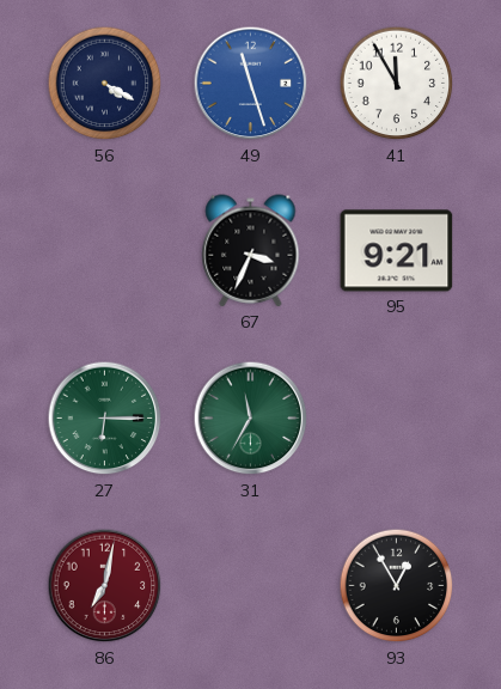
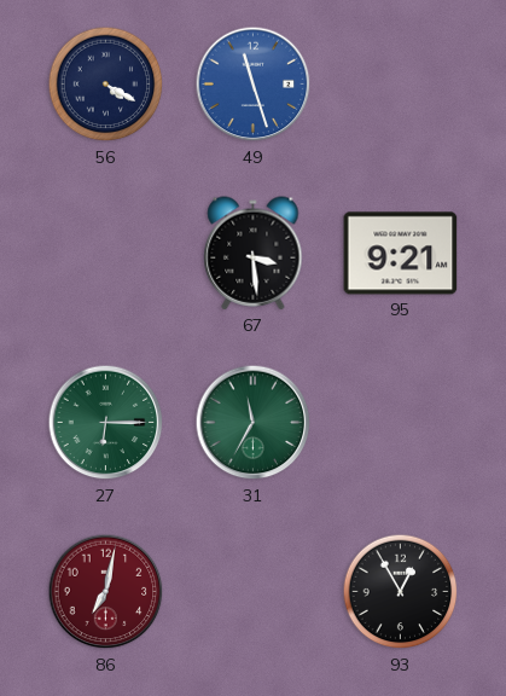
41: 11:55 -> none (397, 84)
67: 3:34 -> 3:29 (254, 254)
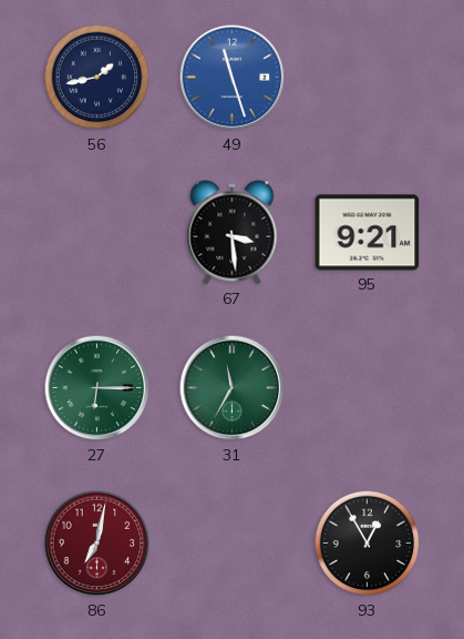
56: 4:20 -> 1:43 (97, 78)
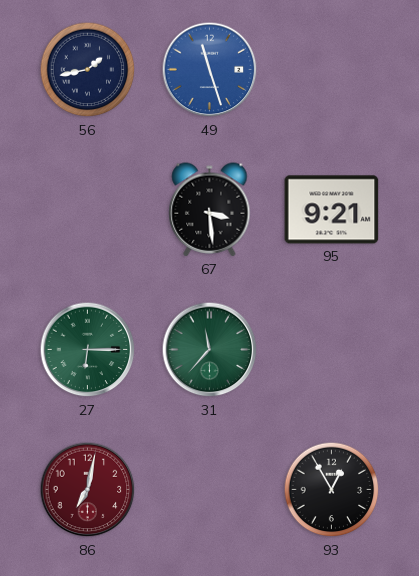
31: 11:35 -> 11:37 (210, 350)
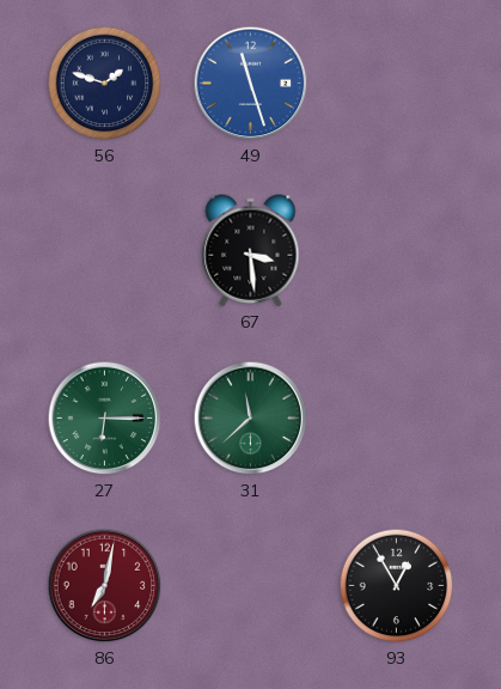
56: 1:43 -> 1:48 (105, 84)
95: 9:21 -> none (332, 210)
31: 11:37 -> 11:38 (251, 419)
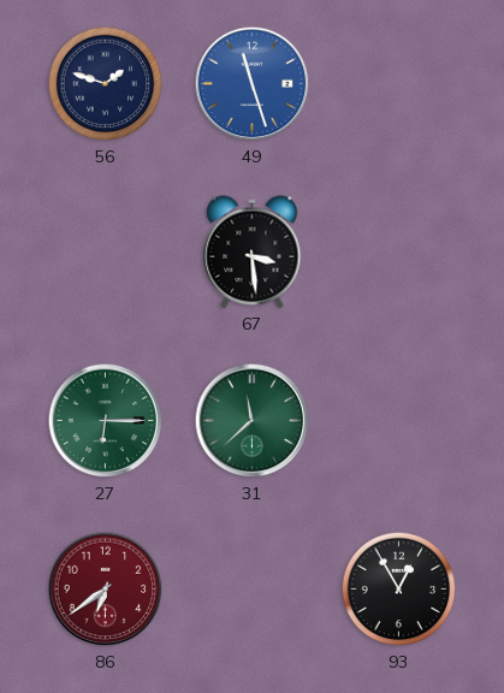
86: 7:02 -> 6:39 (106, 590)
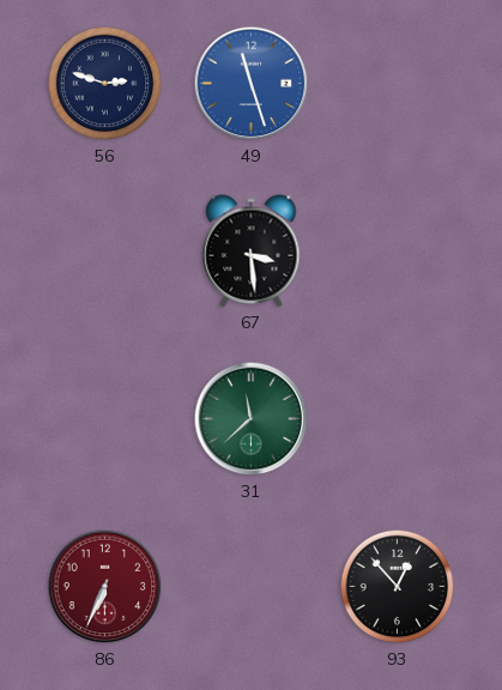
56: 1:48 -> 2:48 (105, 84)
27: 6:15 -> none (106, 421)
86: 6:39 -> 6:34 (105, 587)
93: 12:55 -> 12:53 (398, 587)
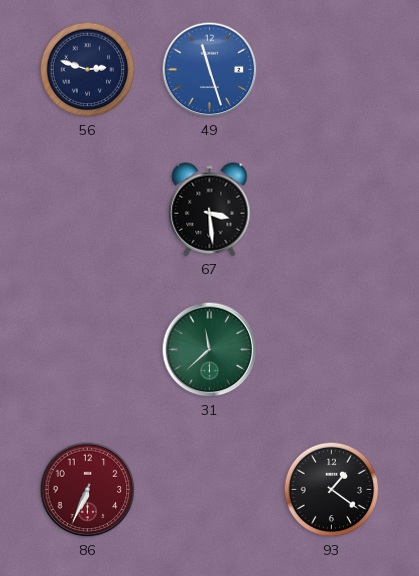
93: 12:53 -> 1:21 (332, 490)
